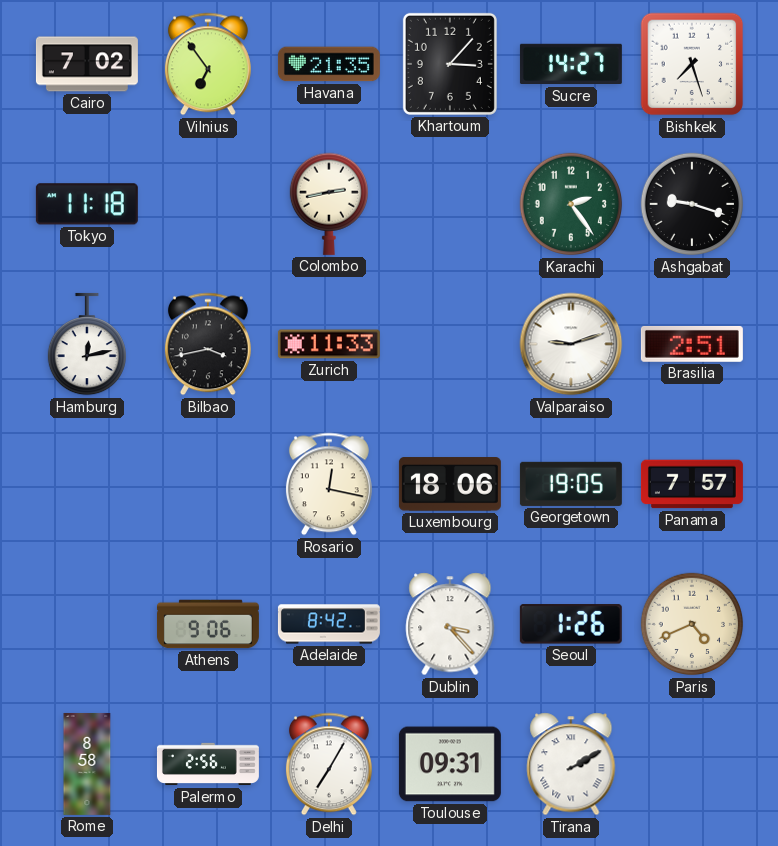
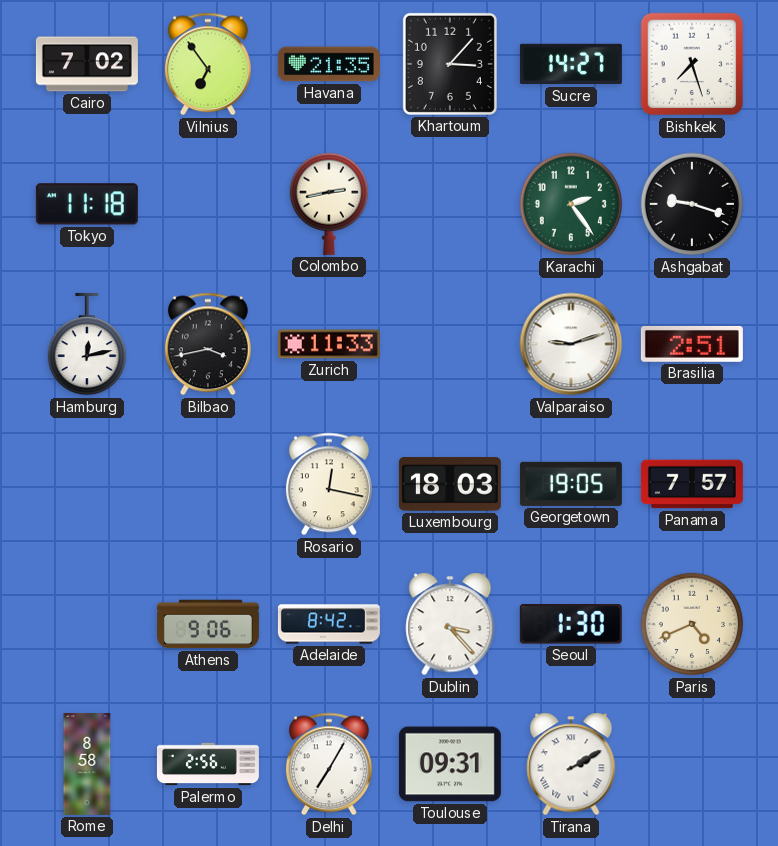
Luxembourg: 18:06 -> 18:03 (450, 484)
Seoul: 1:26 -> 1:30 (571, 624)
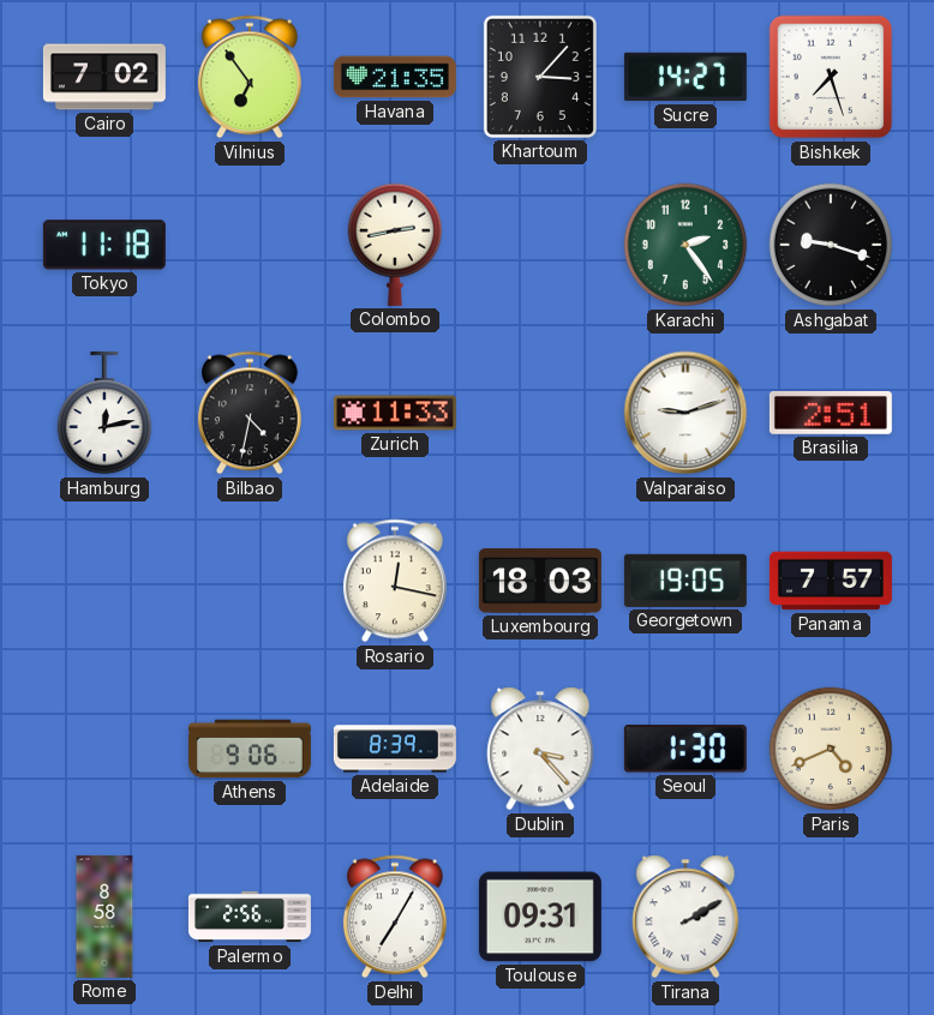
Bilbao: 3:43 -> 4:32 (250, 413)
Adelaide: 8:42 -> 8:39 (395, 749)
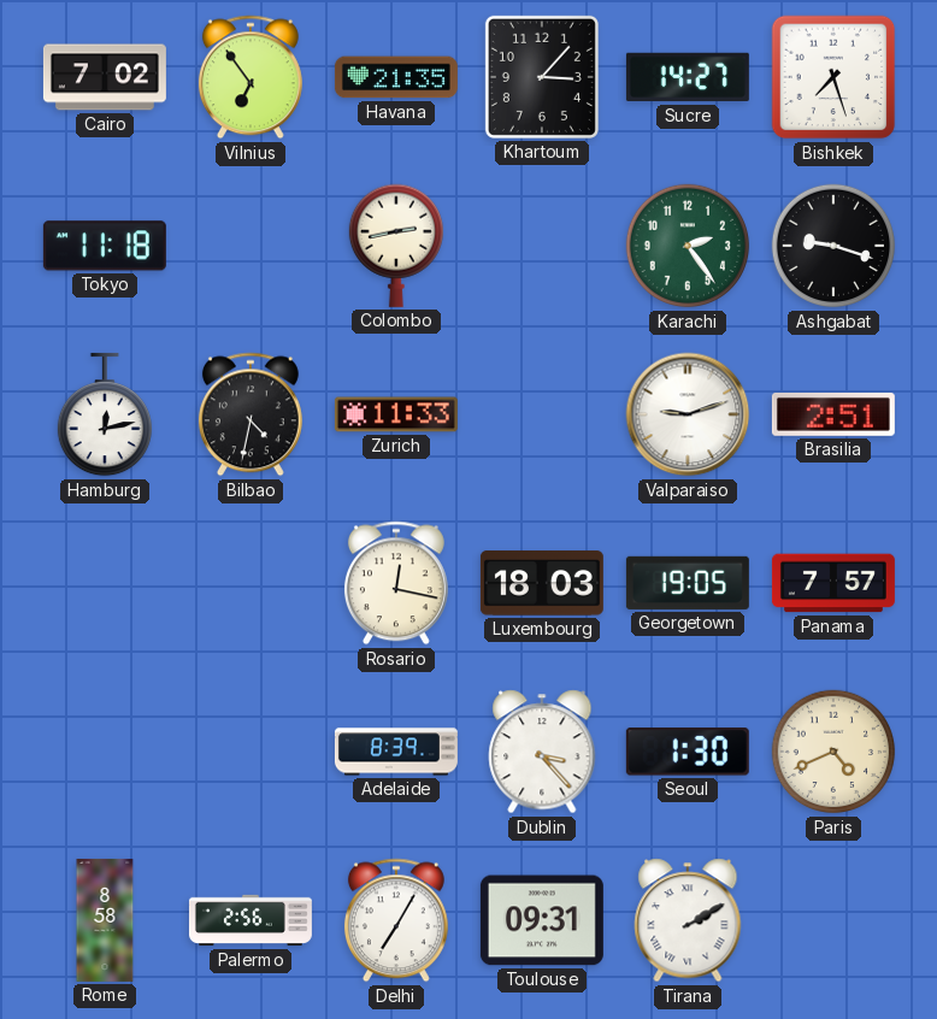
Athens: 9:06 -> none (250, 749)
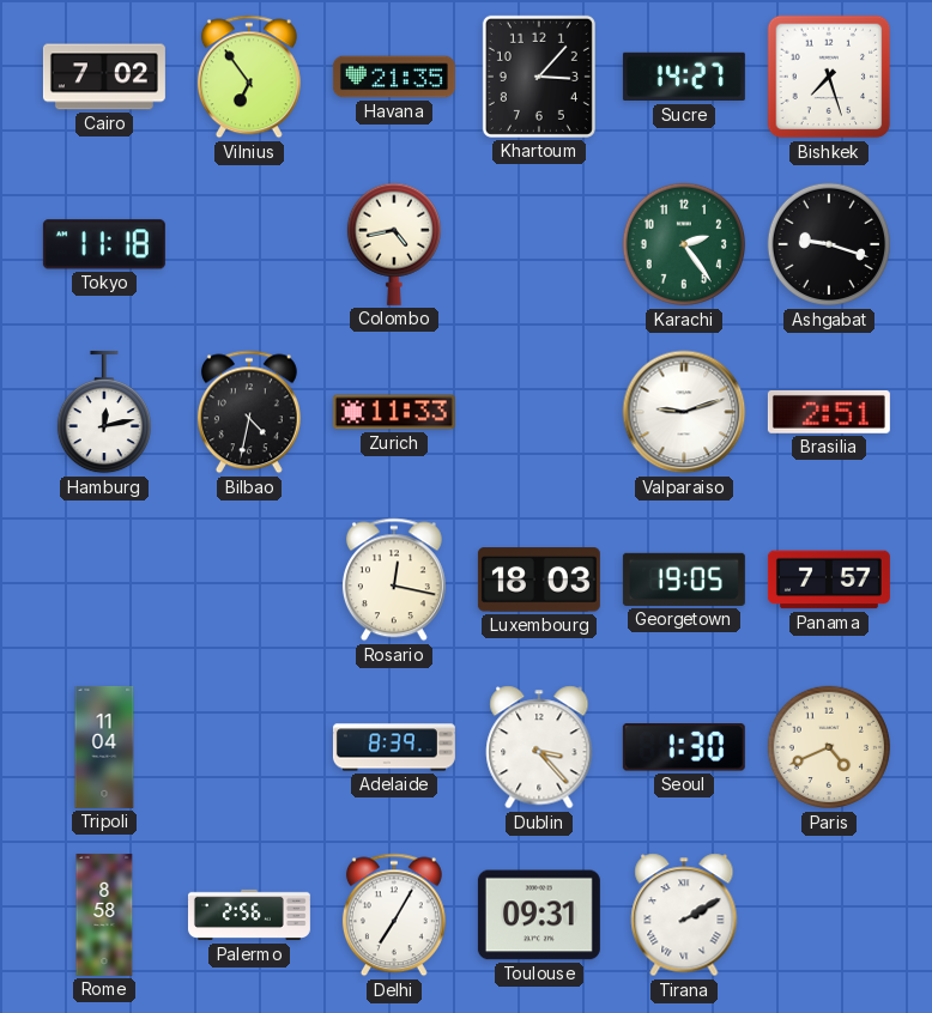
Colombo: 2:43 -> 4:43 (393, 244)
Tripoli: none -> 11:04 (104, 747)
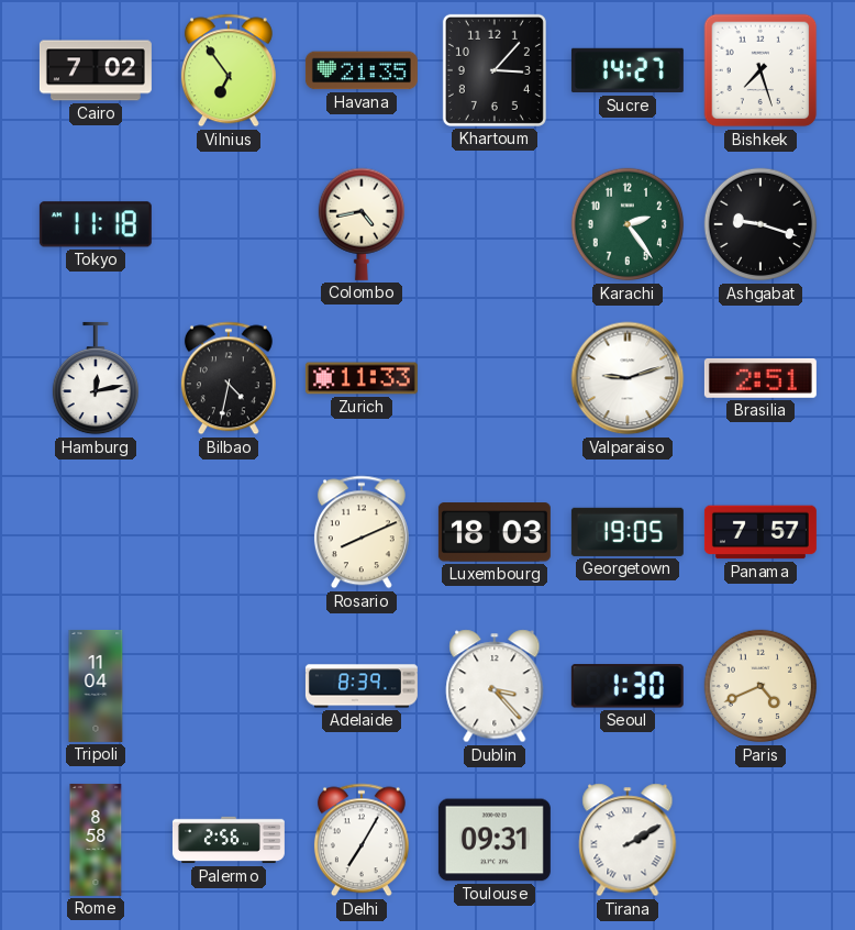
Rosario: 12:17 -> 8:11 (362, 532)
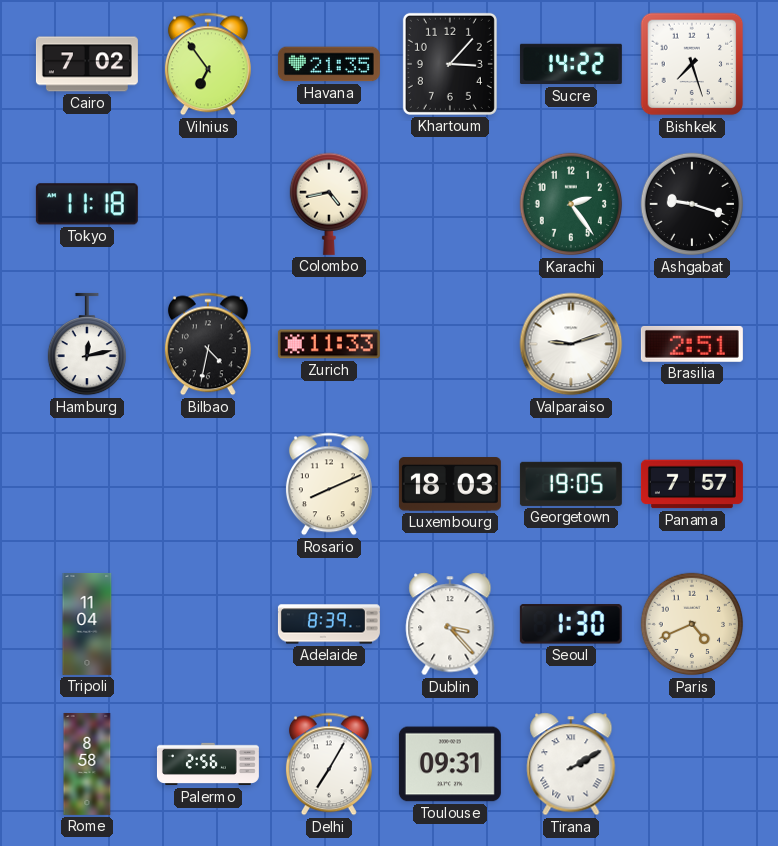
Sucre: 14:27 -> 14:22 (571, 64)
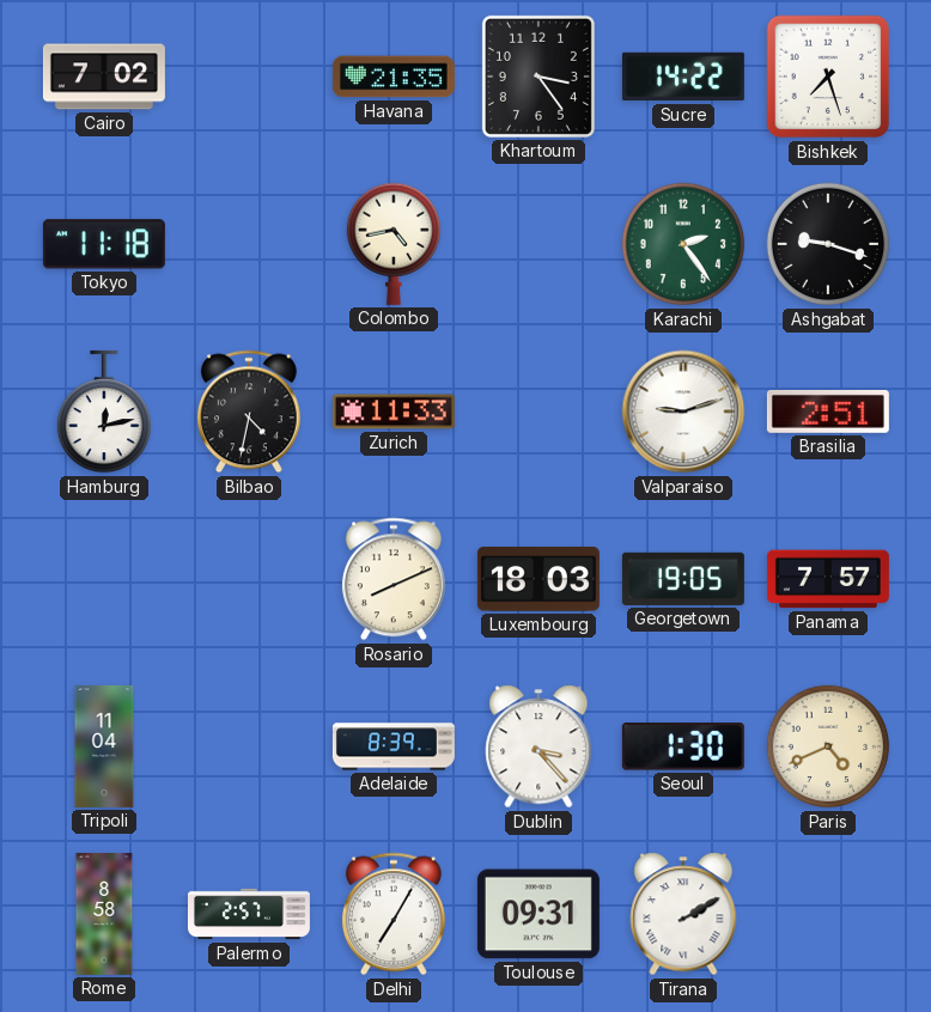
Vilnius: 6:54 -> none (208, 64)
Khartoum: 3:07 -> 3:24 (538, 77)
Palermo: 2:56 -> 2:57 (249, 914)
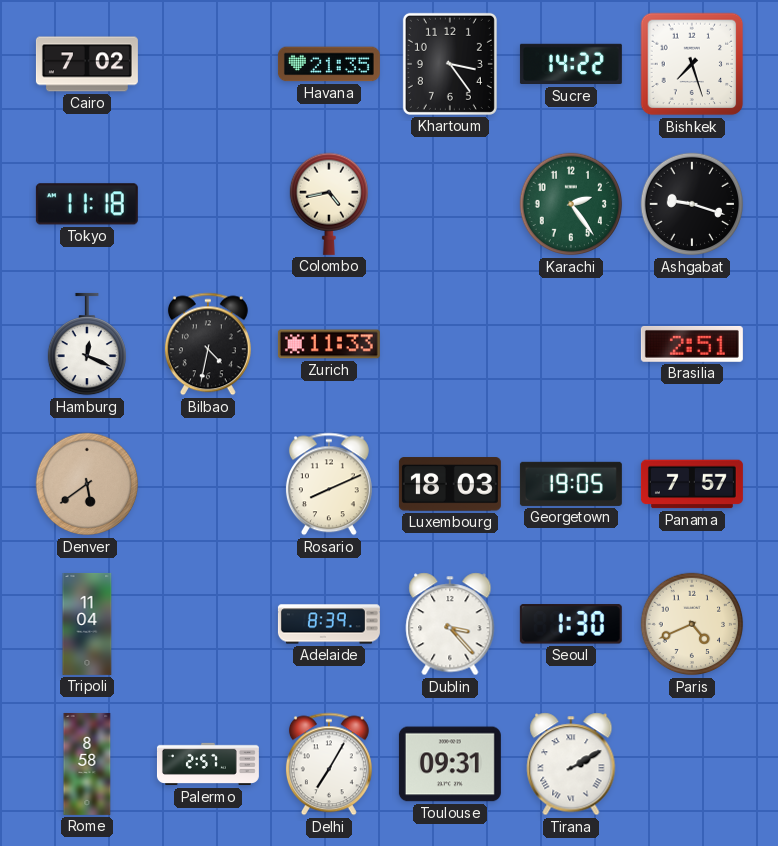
Hamburg: 12:13 -> 12:19 (86, 344)
Valparaiso: 9:12 -> none (683, 411)
Denver: none -> 5:39 (87, 484)
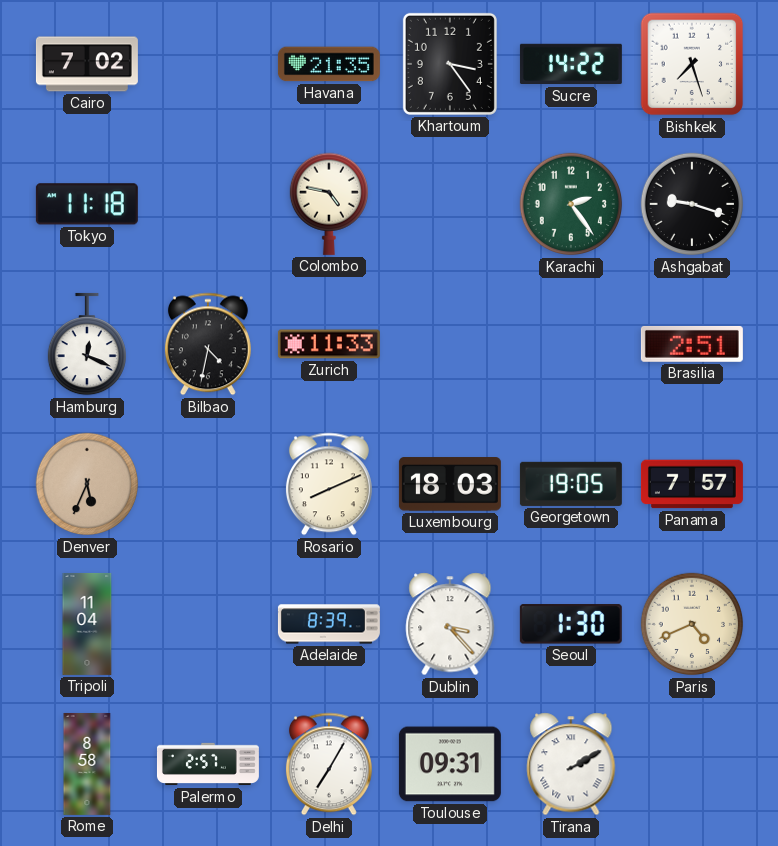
Colombo: 4:43 -> 4:47 (328, 204)
Denver: 5:39 -> 5:34 (87, 484)
